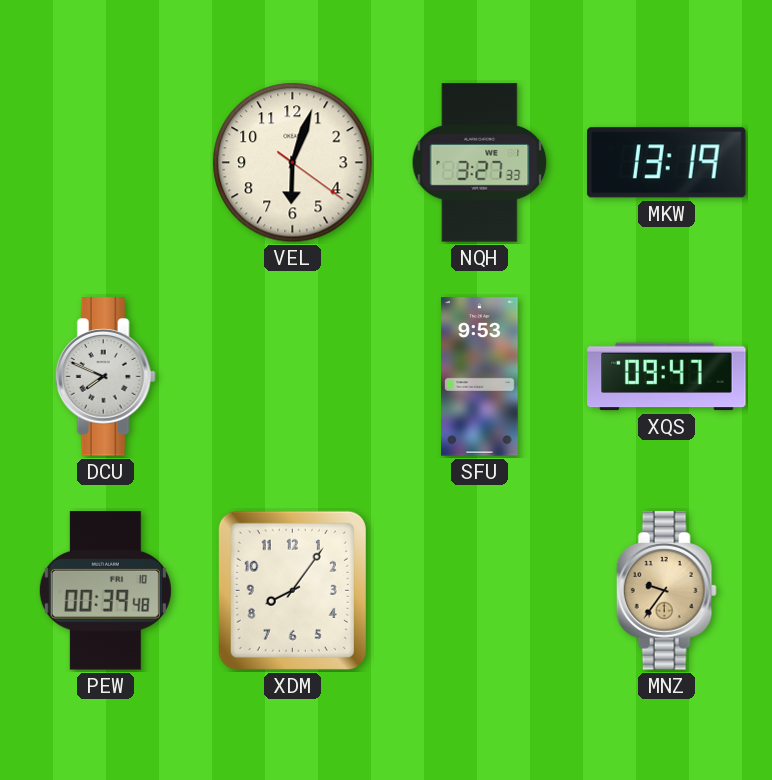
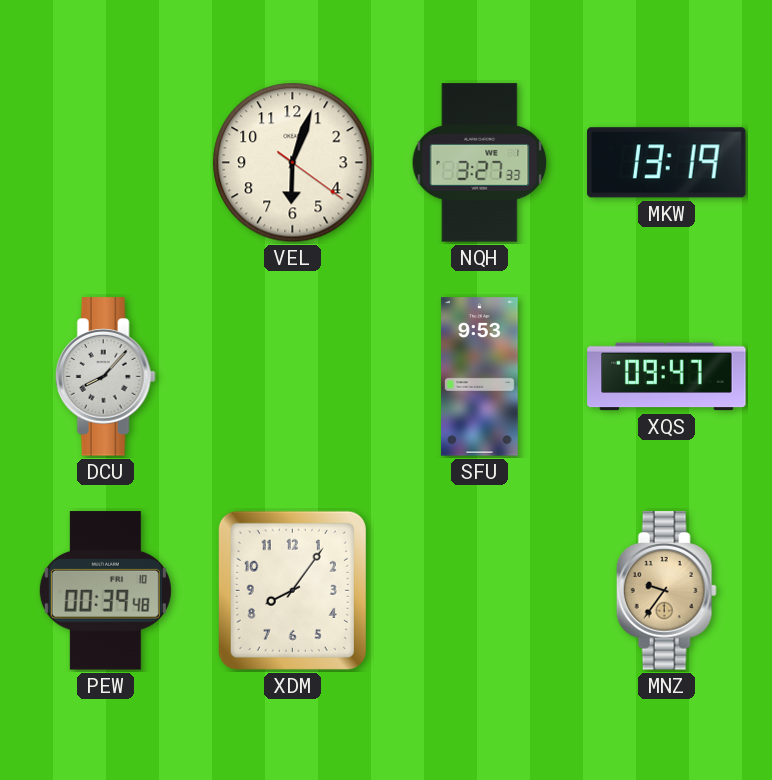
DCU: 7:49 -> 8:07 (105, 377)
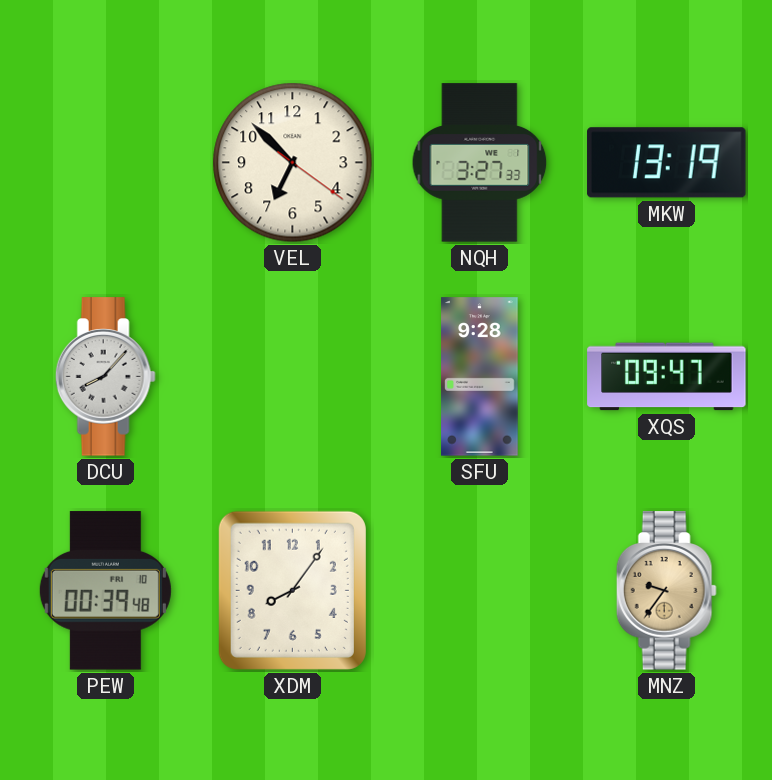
VEL: 6:03 -> 6:52 (293, 163)
SFU: 9:53 -> 9:28 (480, 377)
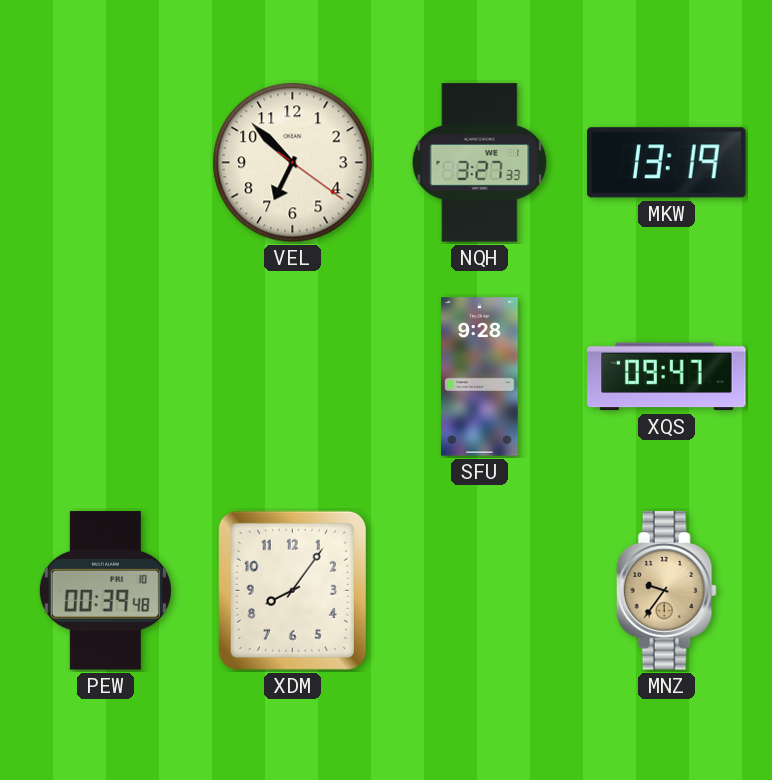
DCU: 8:07 -> none (105, 377)
